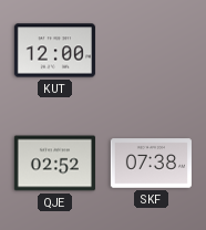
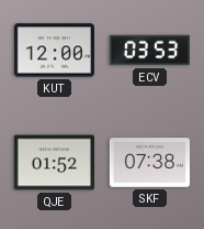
ECV: none -> 03:53 (149, 51)
QJE: 02:52 -> 01:52 (54, 163)
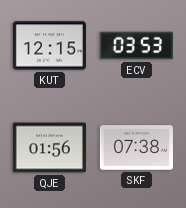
KUT: 12:00 -> 12:15 (49, 46)
QJE: 01:52 -> 01:56 (49, 148)
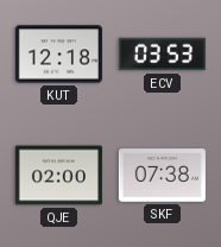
KUT: 12:15 -> 12:18 (58, 55)
QJE: 01:56 -> 02:00 (58, 176)
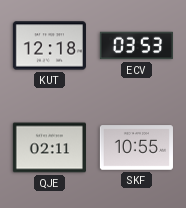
QJE: 02:00 -> 02:11 (49, 148)
SKF: 07:38 -> 10:55 (136, 148)
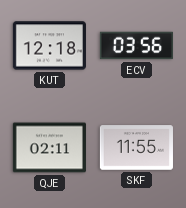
ECV: 03:53 -> 03:56 (136, 46)
SKF: 10:55 -> 11:55 (136, 148)
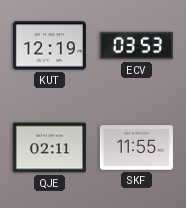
KUT: 12:18 -> 12:19 (49, 46)
ECV: 03:56 -> 03:53 (136, 46)
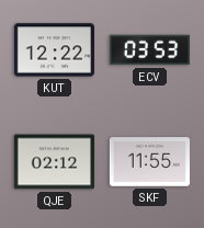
KUT: 12:19 -> 12:22 (54, 50)
QJE: 02:11 -> 02:12 (54, 162)
